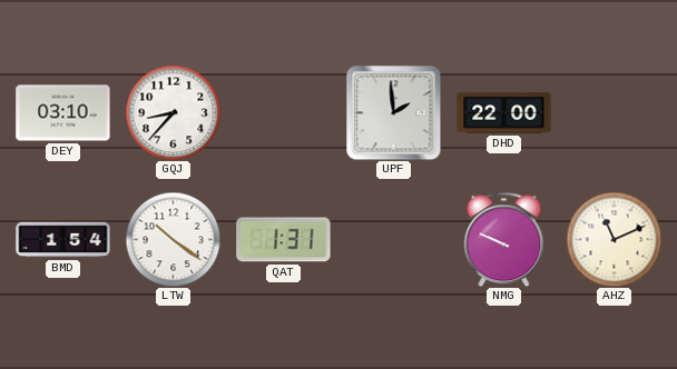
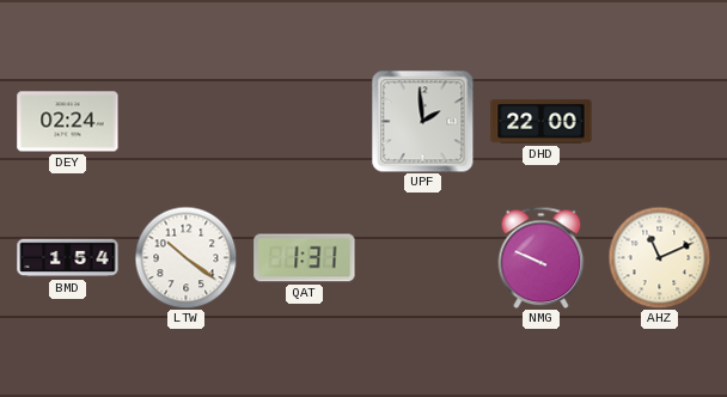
DEY: 03:10 -> 02:24 (68, 122)
GQJ: 8:37 -> none (173, 112)
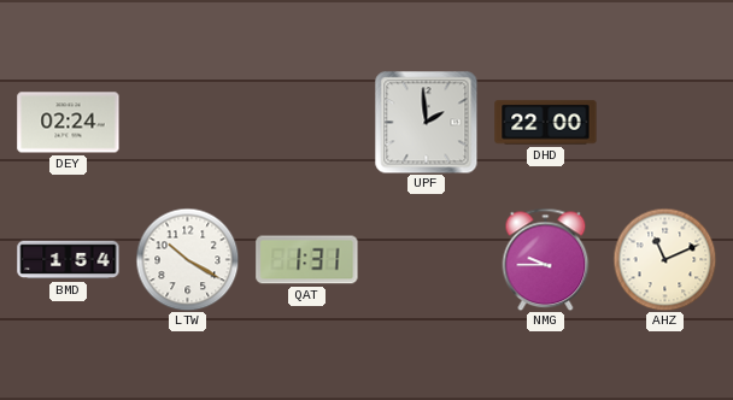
LTW: 10:21 -> 10:20 (187, 259)
NMG: 9:49 -> 9:45 (546, 259)
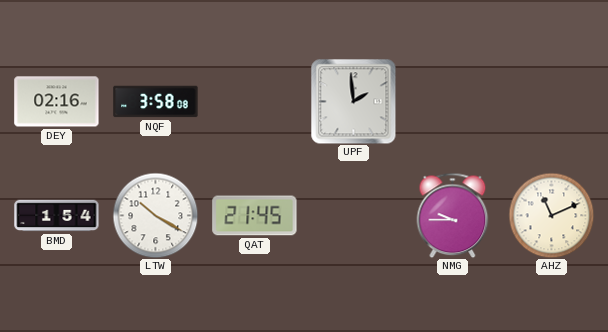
DEY: 02:24 -> 02:16 (57, 102)
NQF: none -> 3:58 (156, 102)
DHD: 22:00 -> none (546, 123)
QAT: 1:31 -> 21:45 (255, 216)
